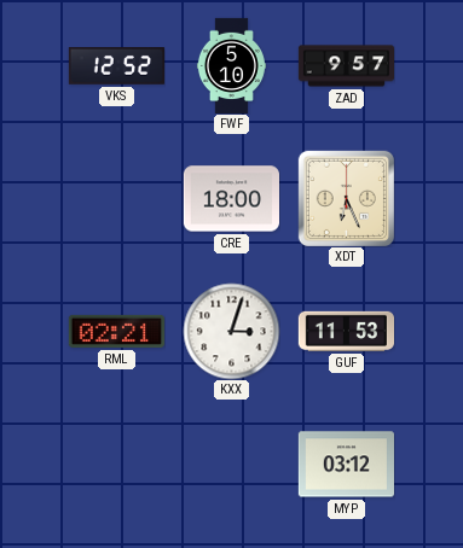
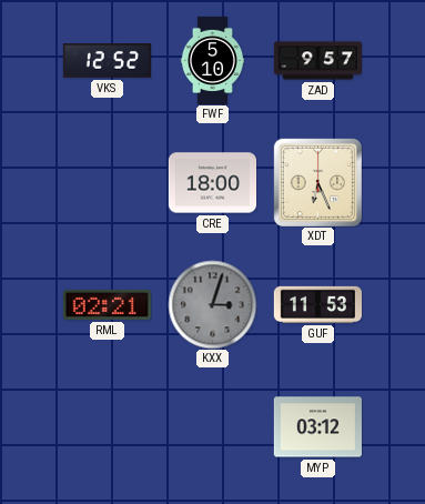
KXX dial: white -> grey (212, 304)
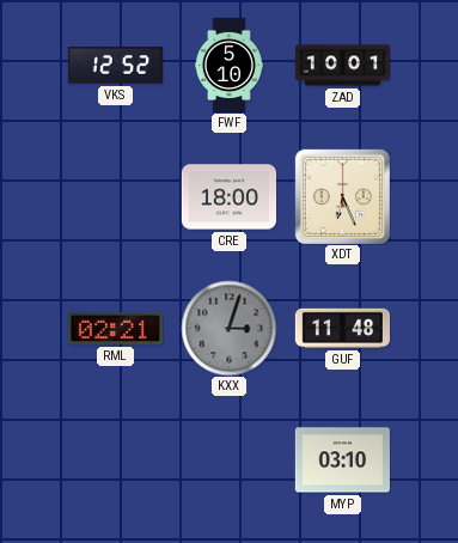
ZAD: 9:57 -> 10:01 (342, 66)
GUF: 11:53 -> 11:48 (342, 328)
MYP: 03:12 -> 03:10 (342, 460)
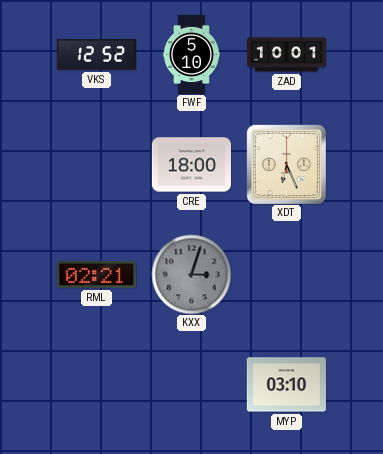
GUF: 11:48 -> none (342, 328)
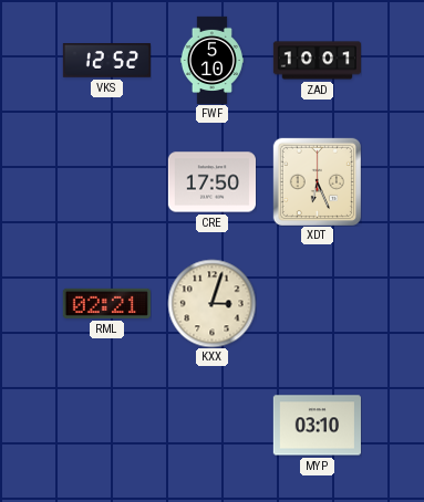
CRE: 18:00 -> 17:50 (211, 182)
KXX dial: grey -> cream (211, 303)
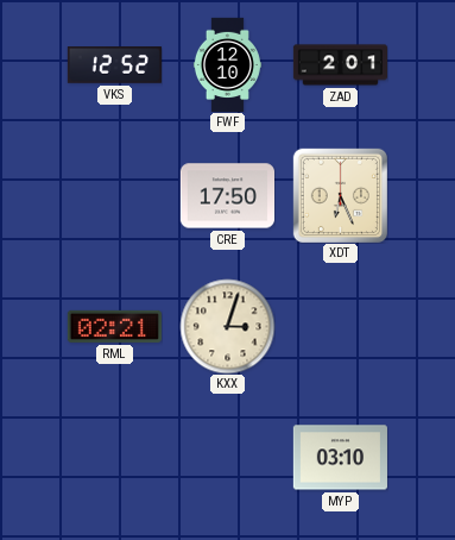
FWF: 5:10 -> 12:10 (227, 64)
ZAD: 10:01 -> 2:01 (340, 65)
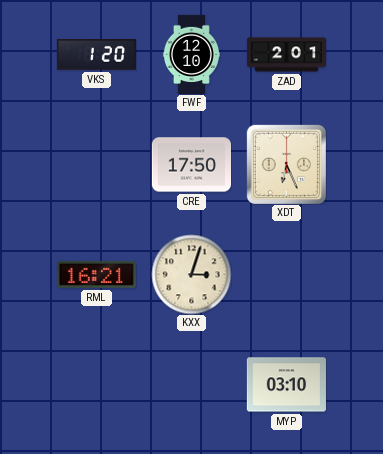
VKS: 12:52 -> 1:20 (96, 55)
RML: 02:21 -> 16:21 (96, 274)
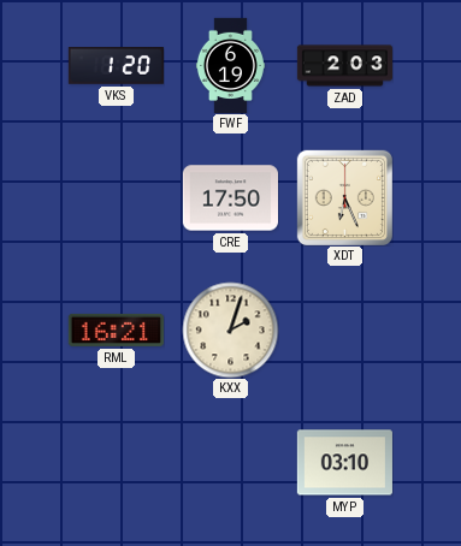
FWF: 12:10 -> 6:19 (230, 65)
ZAD: 2:01 -> 2:03 (344, 66)
KXX: 3:03 -> 2:03 (230, 330)
